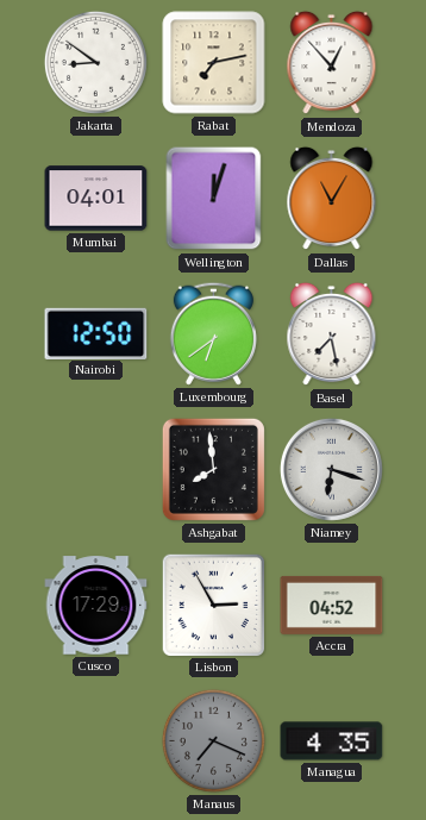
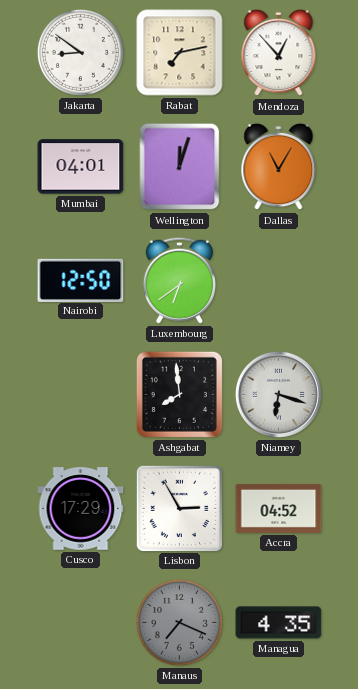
Basel: 7:28 -> none (332, 334)
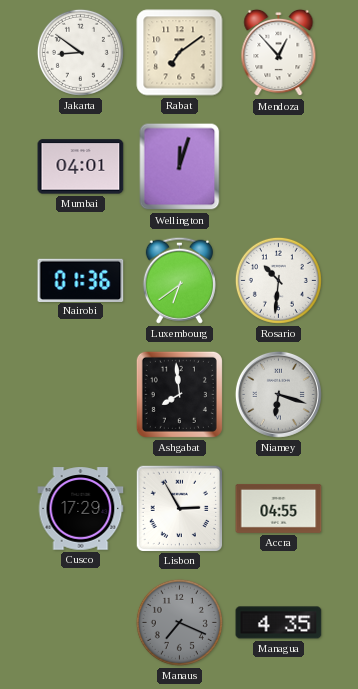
Rabat: 7:13 -> 7:09 (180, 53)
Dallas: 11:05 -> none (279, 167)
Nairobi: 12:50 -> 01:36 (81, 280)
Rosario: none -> 10:31 (278, 280)
Accra: 04:52 -> 04:55 (279, 508)
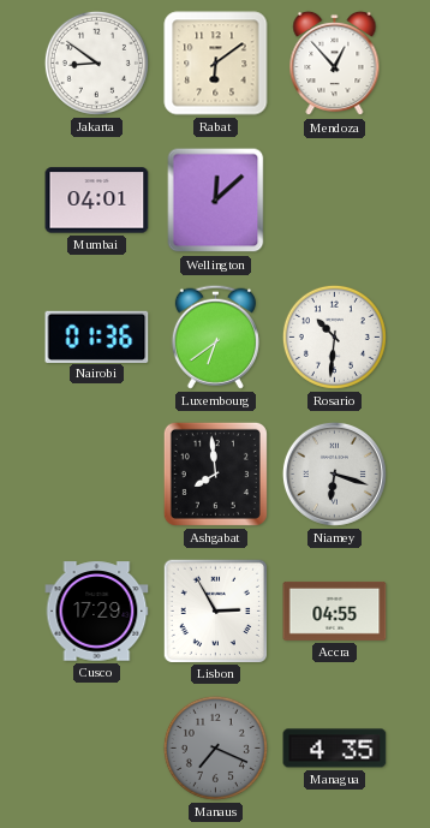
Rabat: 7:09 -> 6:09 (216, 64)
Wellington: 12:03 -> 12:08 (216, 201)
